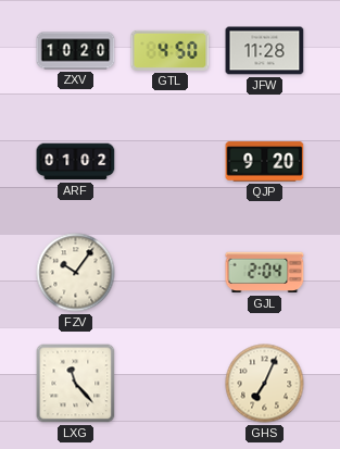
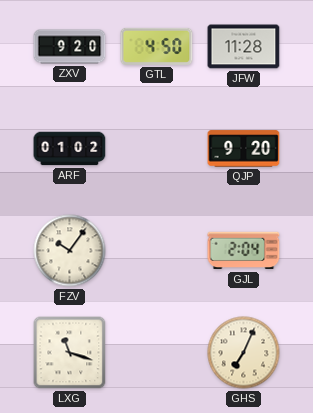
ZXV: 10:20 -> 9:20 (70, 47)
LXG: 11:23 -> 11:18 (70, 353)
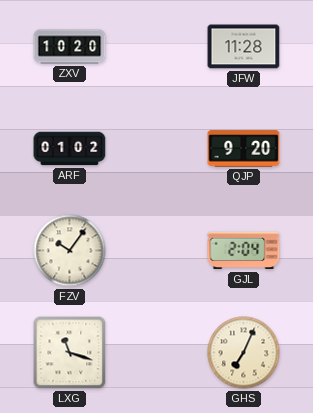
ZXV: 9:20 -> 10:20 (70, 47)
GTL: 4:50 -> none (157, 46)
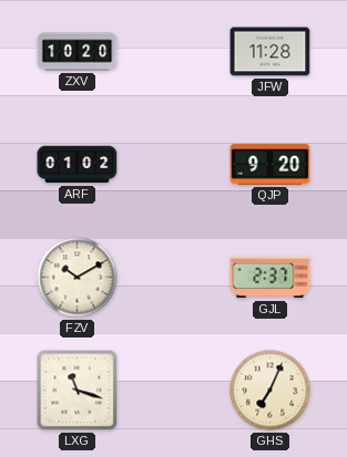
FZV: 10:06 -> 10:10 (78, 278)
GJL: 2:04 -> 2:37 (271, 278)
